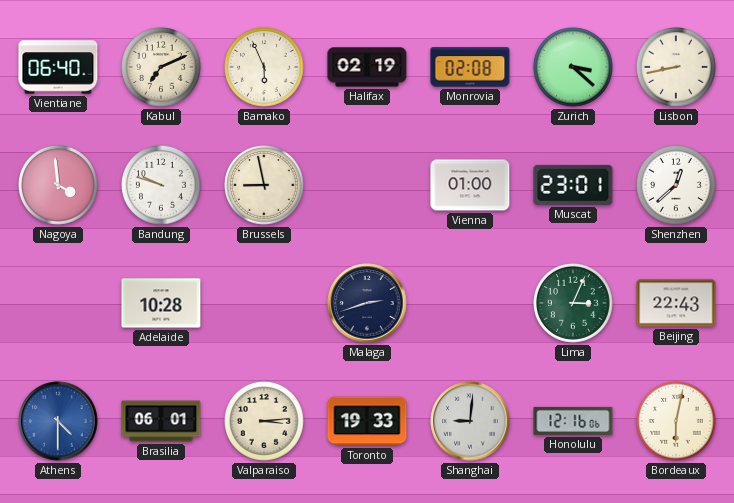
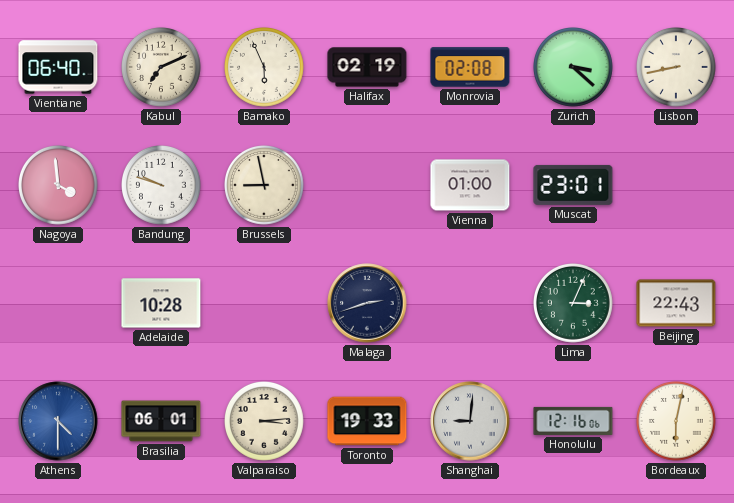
Shenzhen: 12:38 -> none (677, 186)
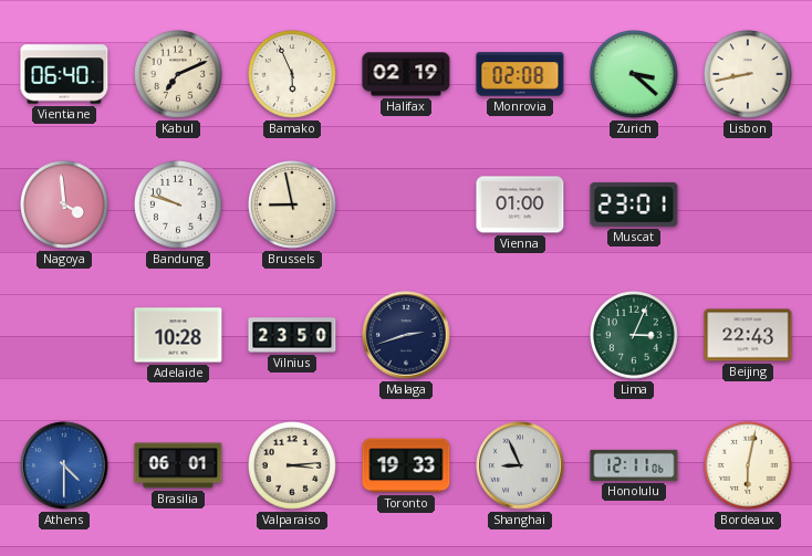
Vilnius: none -> 23:50 (292, 335)
Shanghai: 9:01 -> 8:56 (520, 465)
Honolulu: 12:16 -> 12:11 (634, 465)
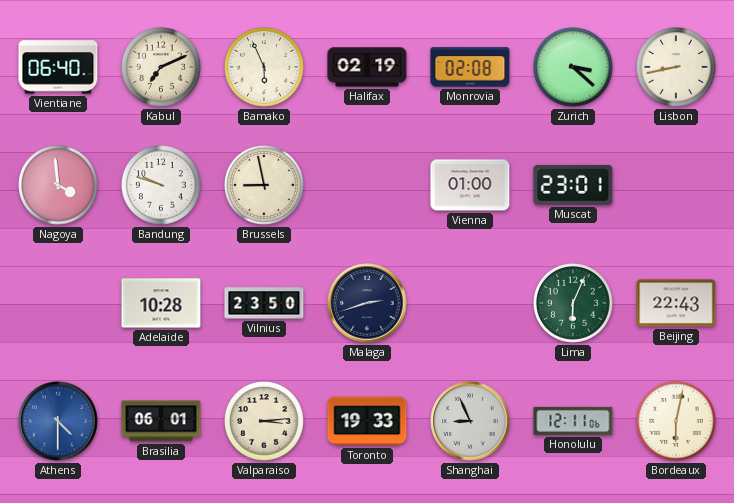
Lima: 3:04 -> 6:04 (574, 304)
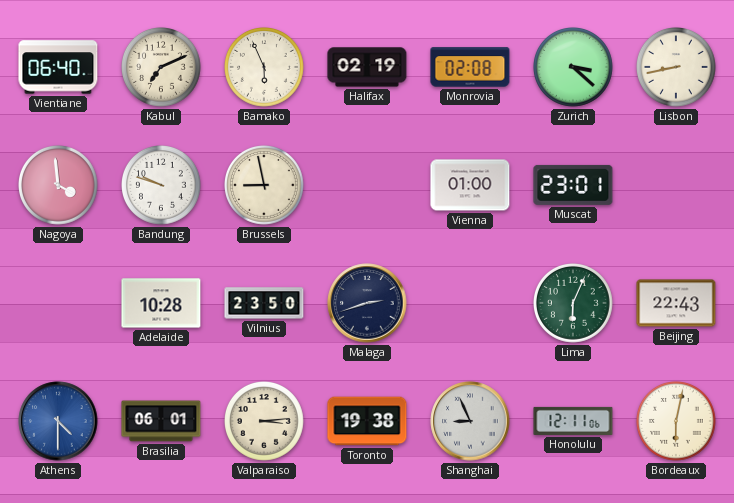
Toronto: 19:33 -> 19:38 (367, 421)
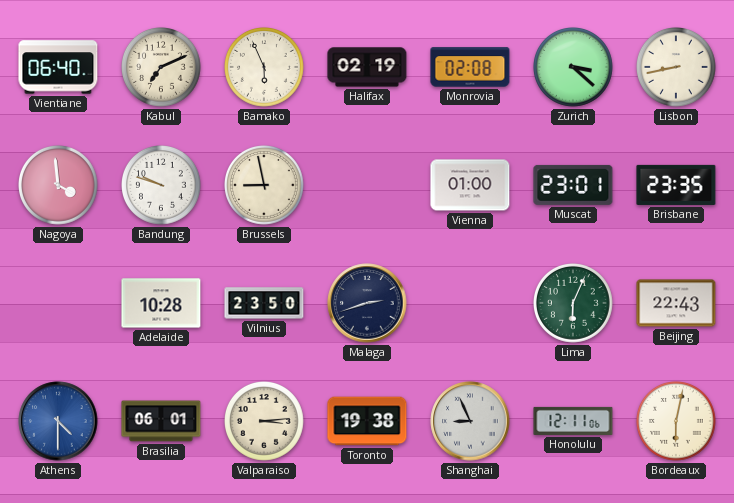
Brisbane: none -> 23:35 (676, 185)
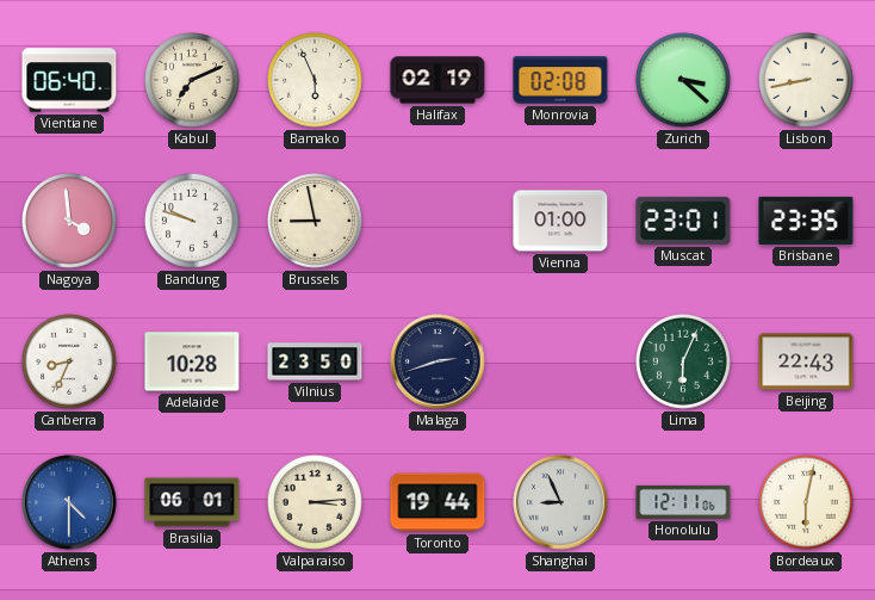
Canberra: none -> 8:34 (70, 363)
Toronto: 19:38 -> 19:44 (437, 502)
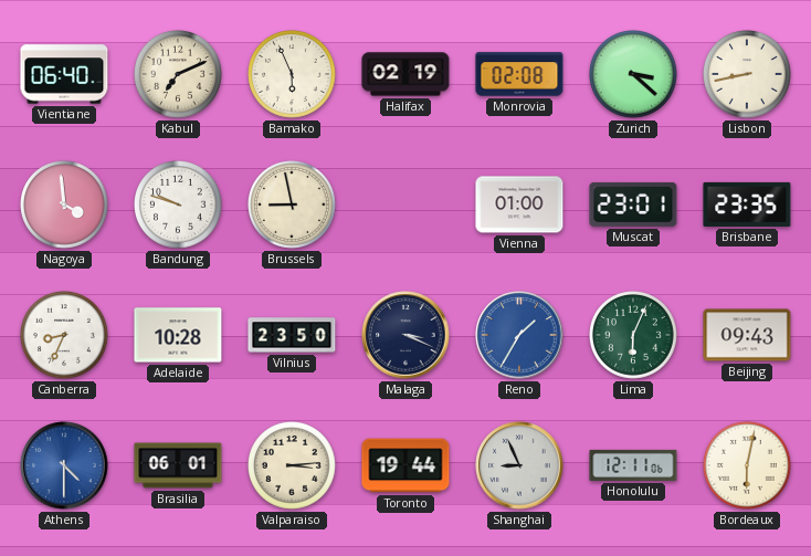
Malaga: 2:42 -> 3:19 (405, 335)
Reno: none -> 1:35 (519, 335)
Beijing: 22:43 -> 09:43 (747, 335)
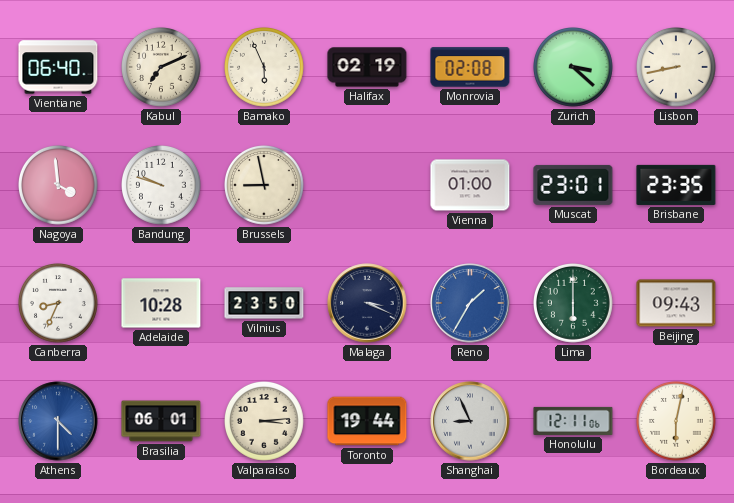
Lima: 6:04 -> 6:00 (574, 304)
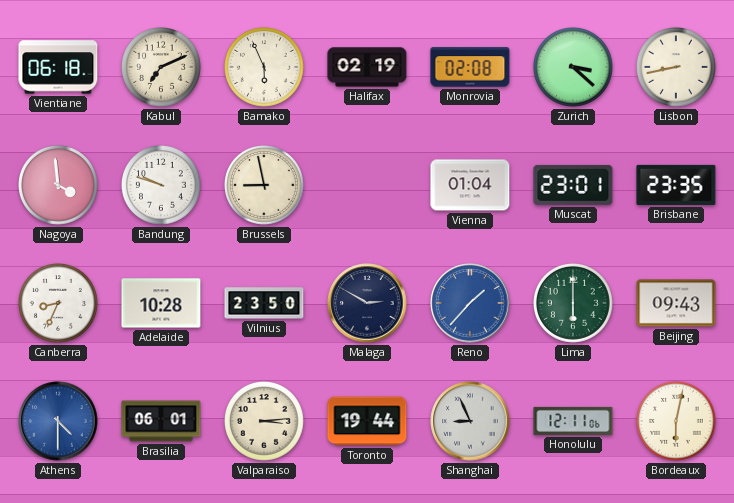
Vientiane: 06:40 -> 06:18 (58, 67)
Vienna: 01:00 -> 01:04 (470, 185)
Malaga: 3:19 -> 2:50 (367, 303)
Reno: 1:35 -> 1:37 (470, 303)
